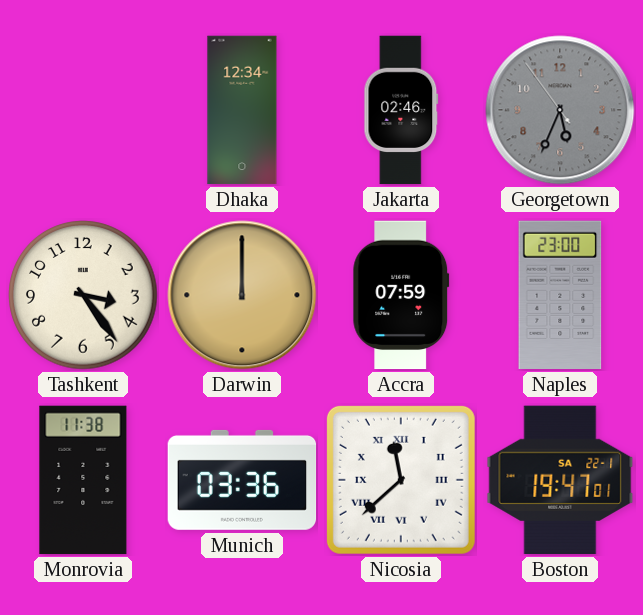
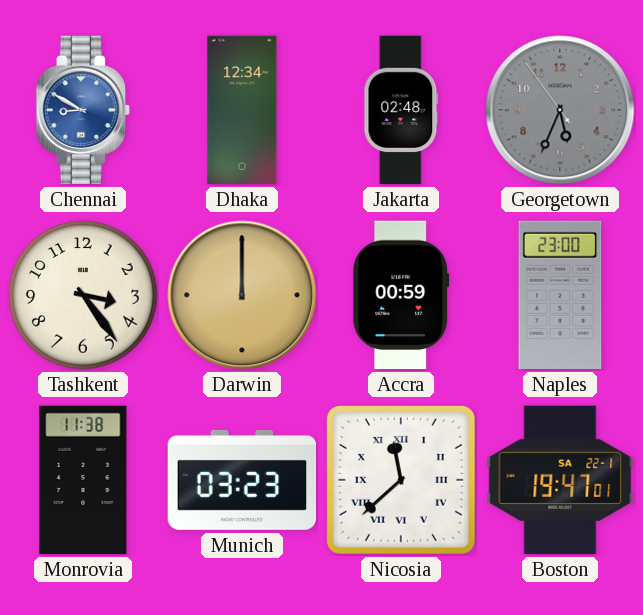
Chennai: none -> 8:50 (83, 110)
Jakarta: 02:46 -> 02:48 (401, 110)
Accra: 07:59 -> 00:59 (401, 295)
Munich: 03:36 -> 03:23 (242, 480)
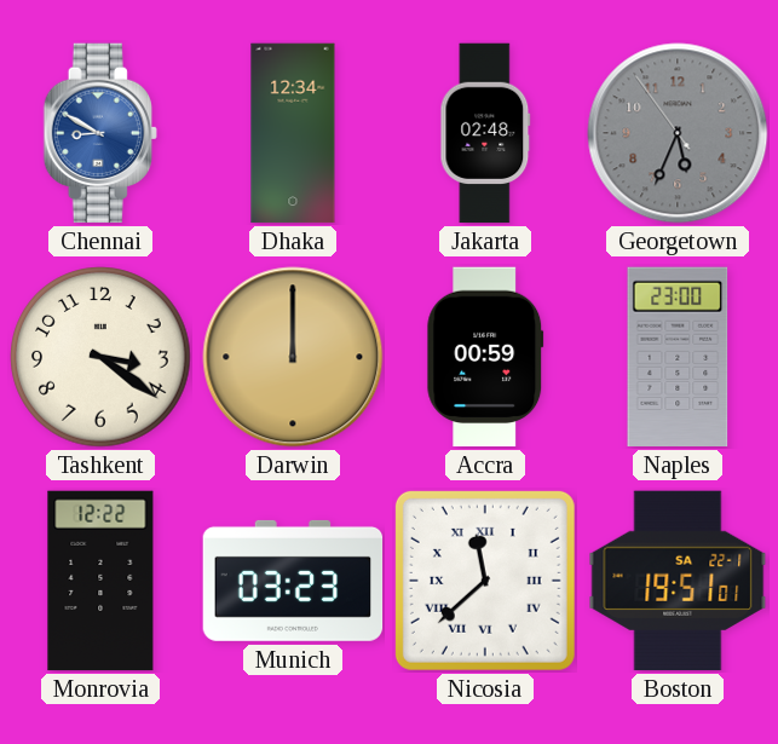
Tashkent: 3:24 -> 3:21 (100, 357)
Monrovia: 11:38 -> 12:22 (100, 581)
Boston: 19:47 -> 19:51 (678, 581)
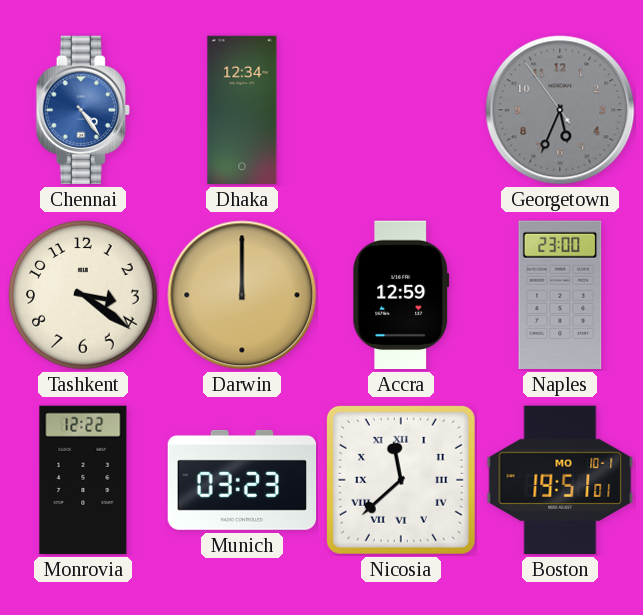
Chennai: 8:50 -> 4:24 (83, 110)
Jakarta: 02:48 -> none (485, 133)
Accra: 00:59 -> 12:59 (401, 295)
Boston date: SA 22-1 -> MO 10-1 (560, 480)
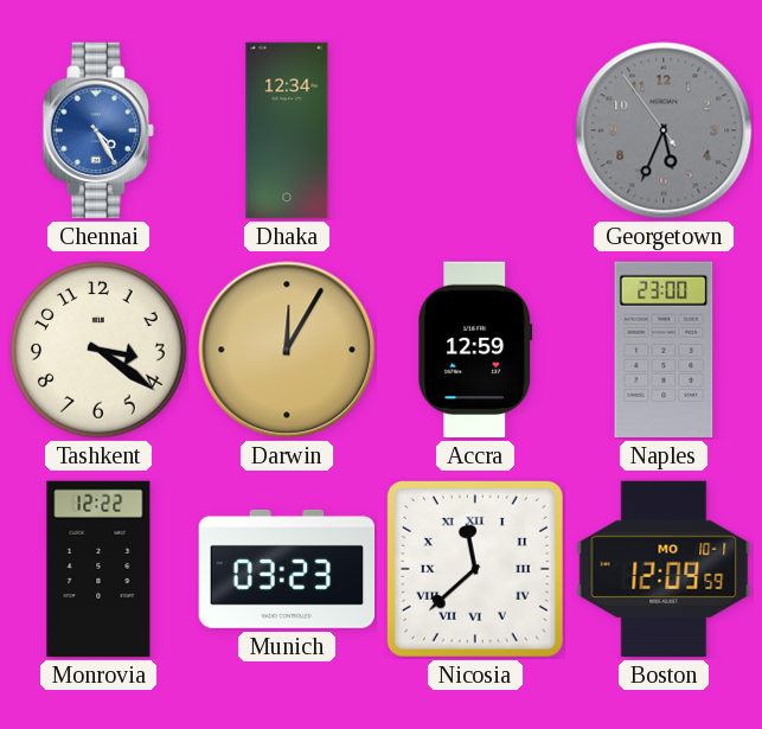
Chennai: 4:24 -> 4:25 (98, 130)
Darwin: 12:00 -> 12:05 (287, 350)
Boston: 19:51 -> 12:09 (664, 569)
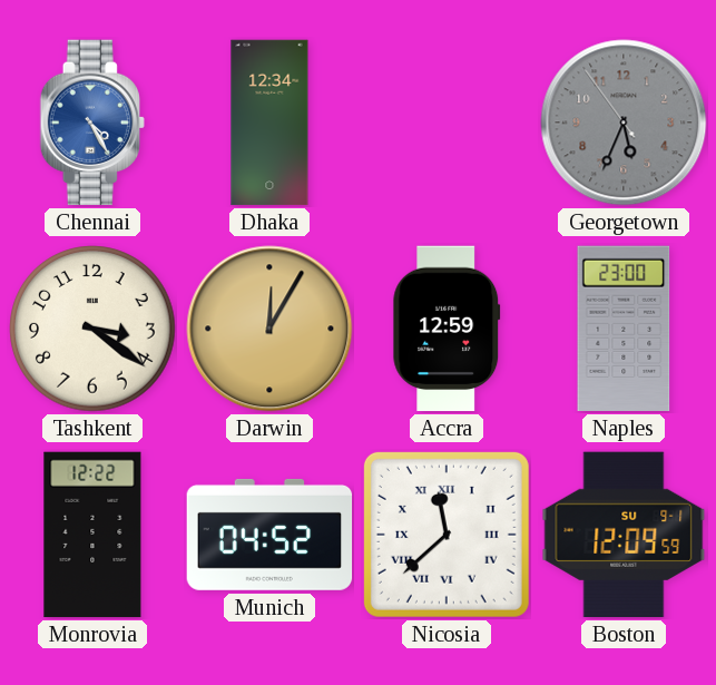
Munich: 03:23 -> 04:52 (269, 535)
Boston date: MO 10-1 -> SU 9-1 (624, 535)
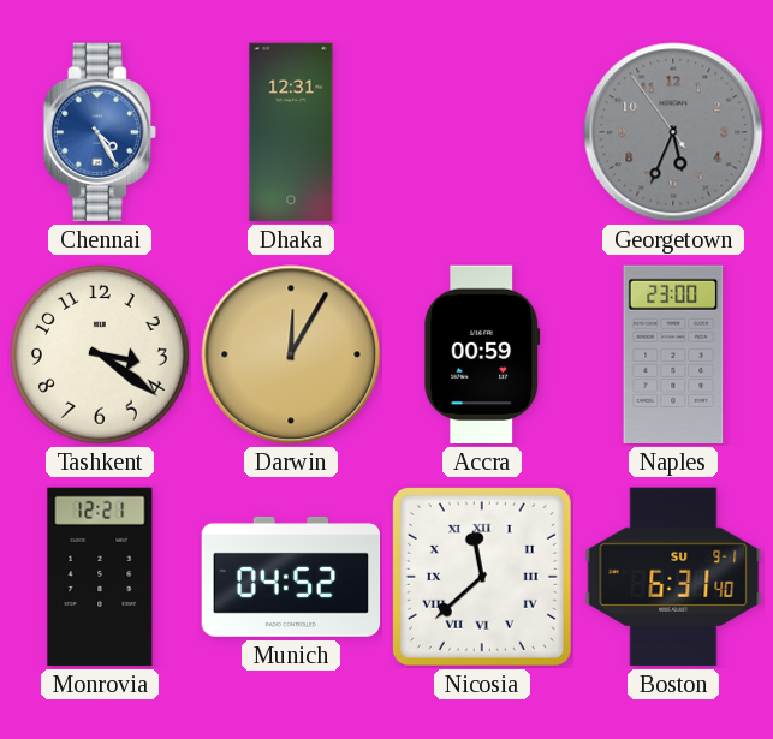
Dhaka: 12:34 -> 12:31 (291, 132)
Accra: 12:59 -> 00:59 (482, 354)
Monrovia: 12:22 -> 12:21 (100, 577)
Boston: 12:09 -> 6:31 (673, 577)
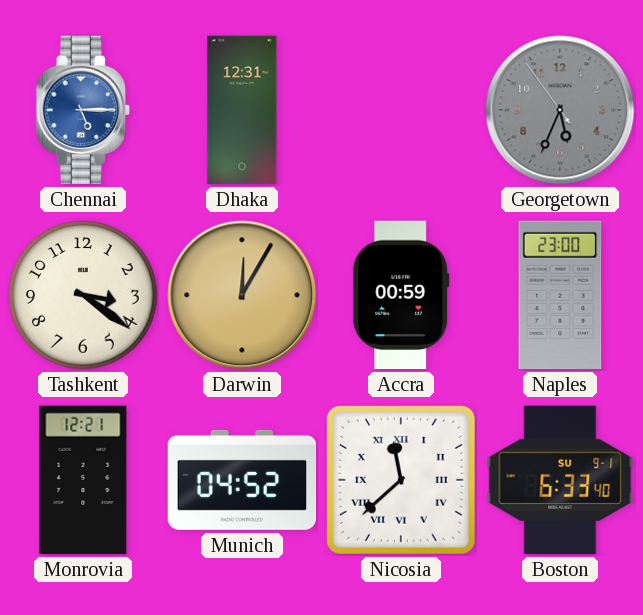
Chennai: 4:25 -> 5:15 (83, 110)
Boston: 6:31 -> 6:33 (560, 480)
